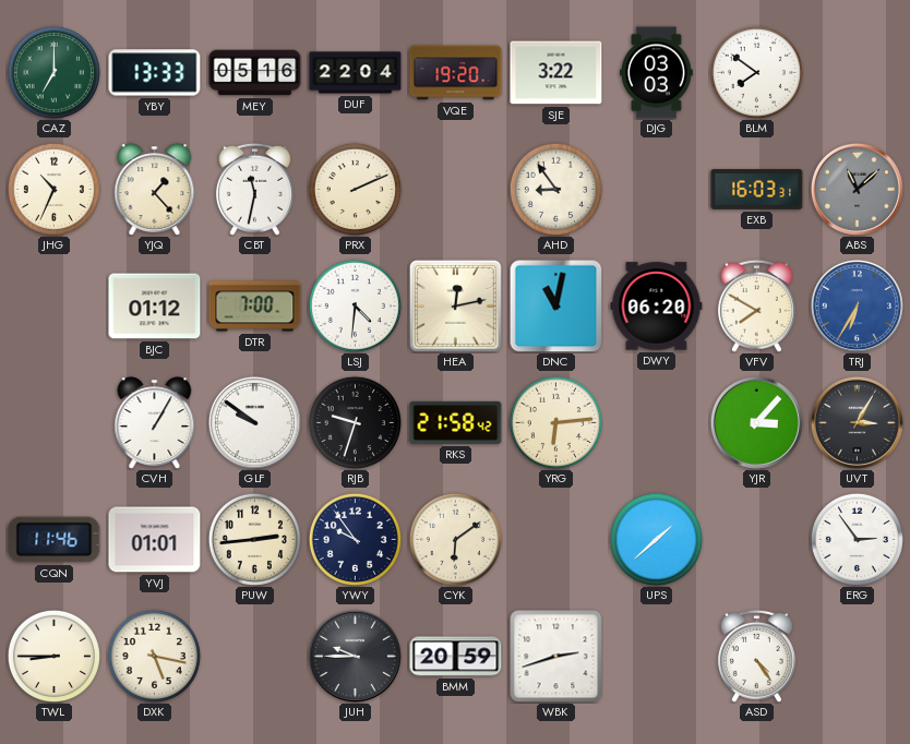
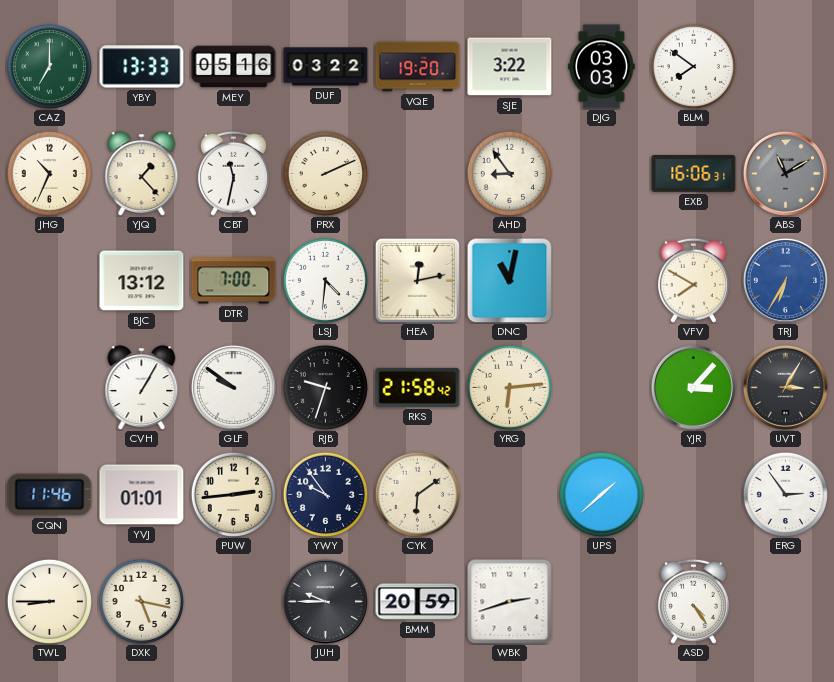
DUF: 22:04 -> 03:22 (326, 67)
EXB: 16:03 -> 16:06 (694, 173)
ABS: 11:08 -> 11:10 (785, 173)
BJC: 01:12 -> 13:12 (142, 281)
DWY: 06:20 -> none (657, 307)
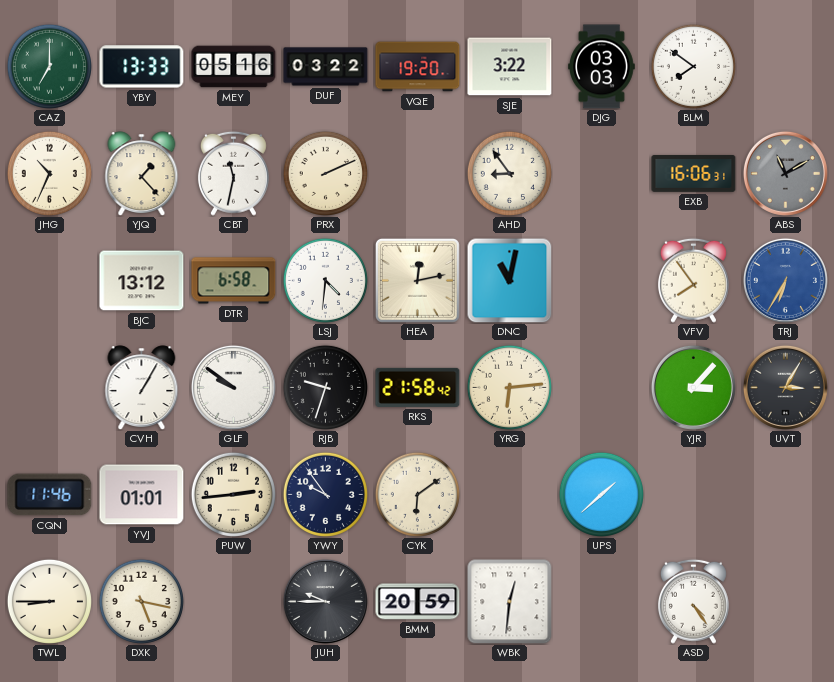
DTR: 7:00 -> 6:58 (234, 281)
VFV: 7:50 -> 7:54 (693, 280)
ERG: 2:54 -> none (785, 494)
WBK: 2:42 -> 12:31 (510, 602)
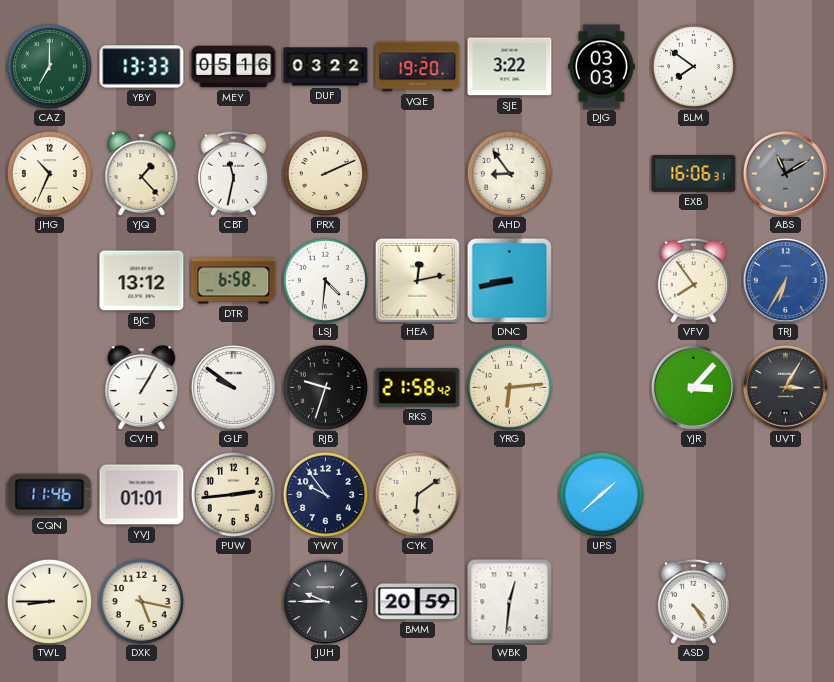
DNC: 11:02 -> 8:43 (509, 280)
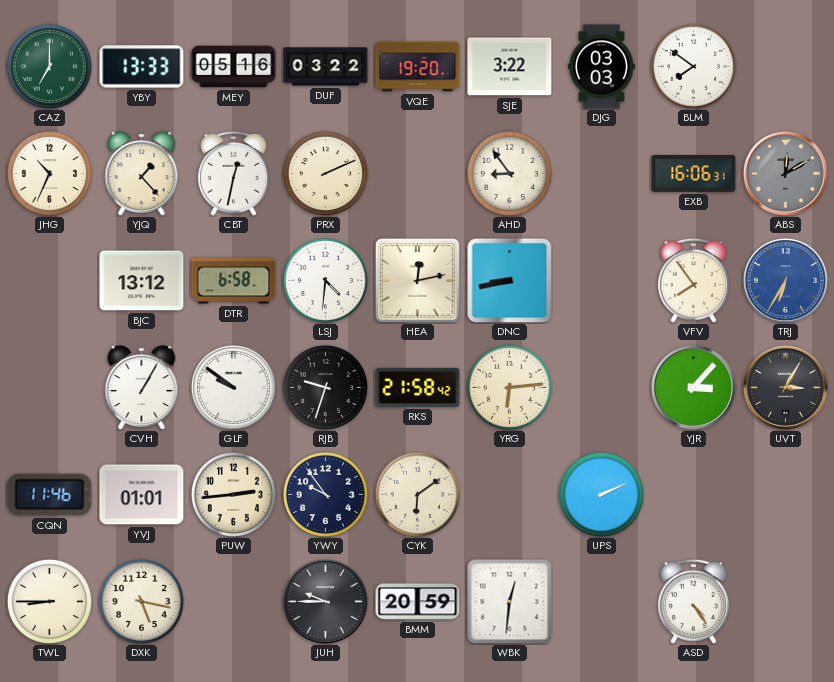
CBT: 11:32 -> 12:32 (233, 173)
ABS: 11:10 -> 12:10 (785, 173)
UPS: 1:38 -> 2:11 (601, 494)
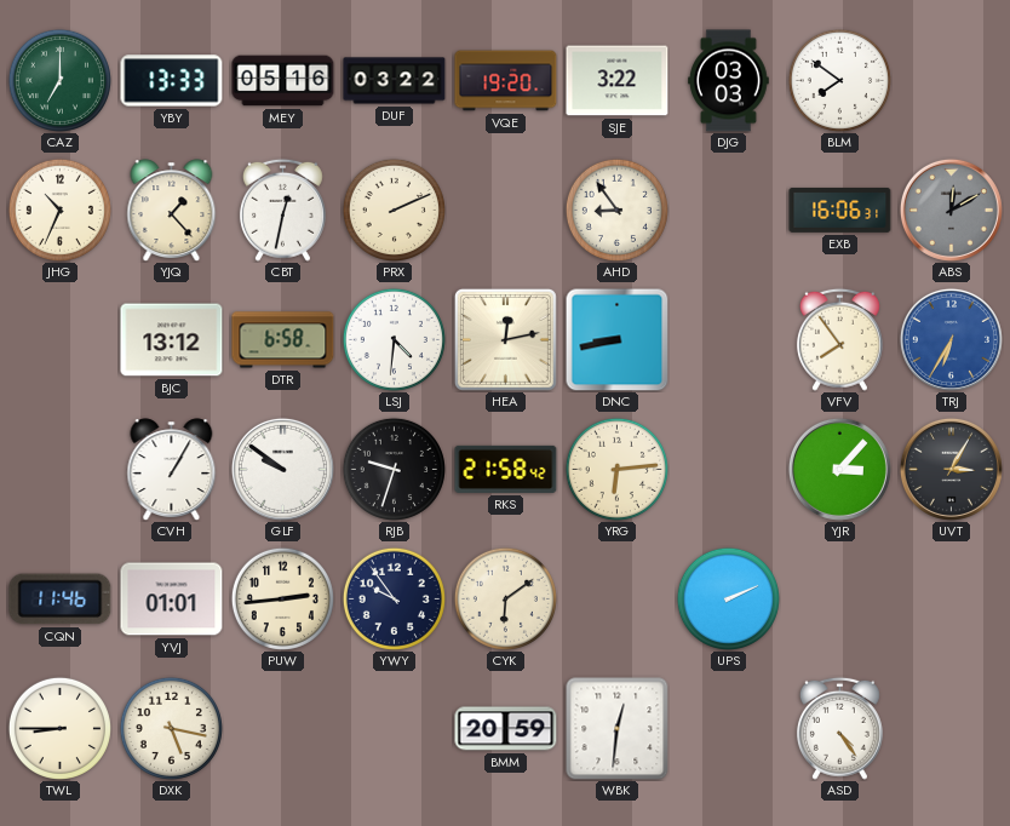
JUH: 9:45 -> none (325, 601)
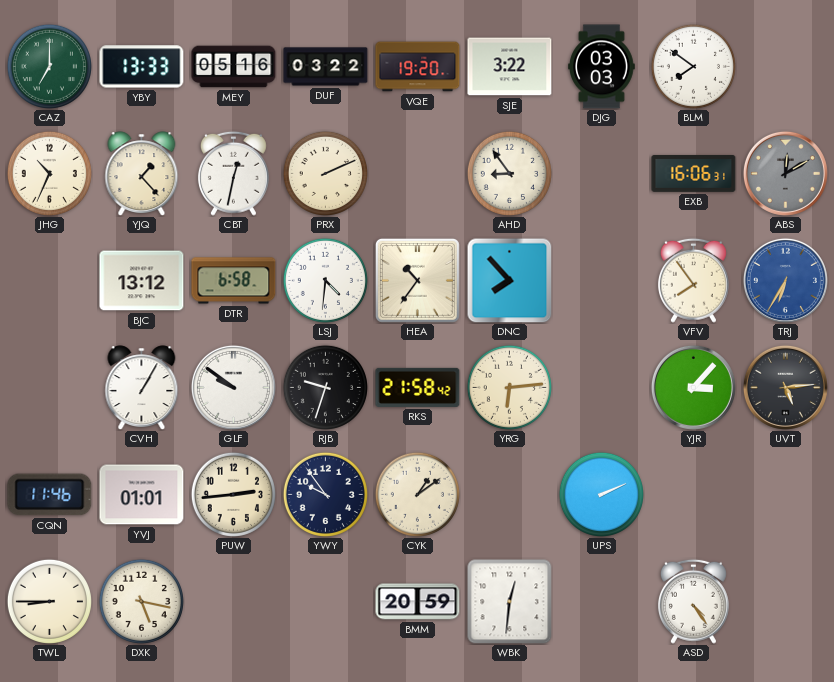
HEA: 12:13 -> 10:36 (417, 280)
DNC: 8:43 -> 7:53 (509, 280)
UVT: 3:05 -> 5:14 (785, 387)
CYK: 6:09 -> 1:09 (417, 494)
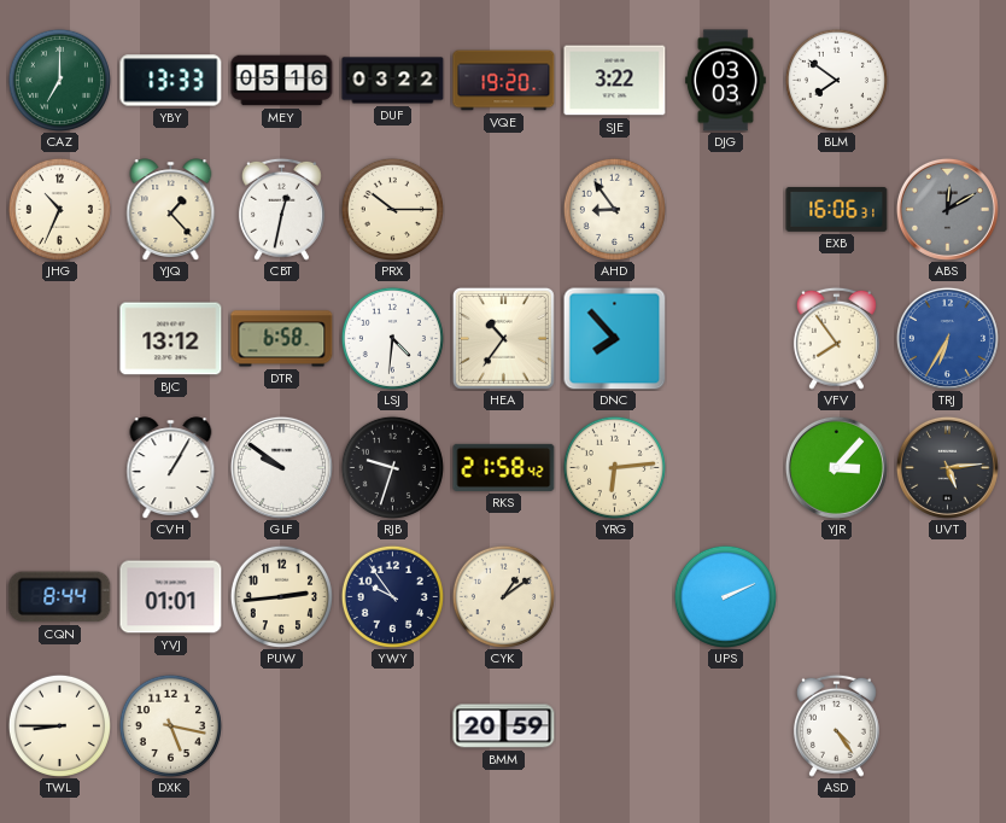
PRX: 2:11 -> 10:15 (392, 209)
CQN: 11:46 -> 8:44 (60, 597)
WBK: 12:31 -> none (510, 602)
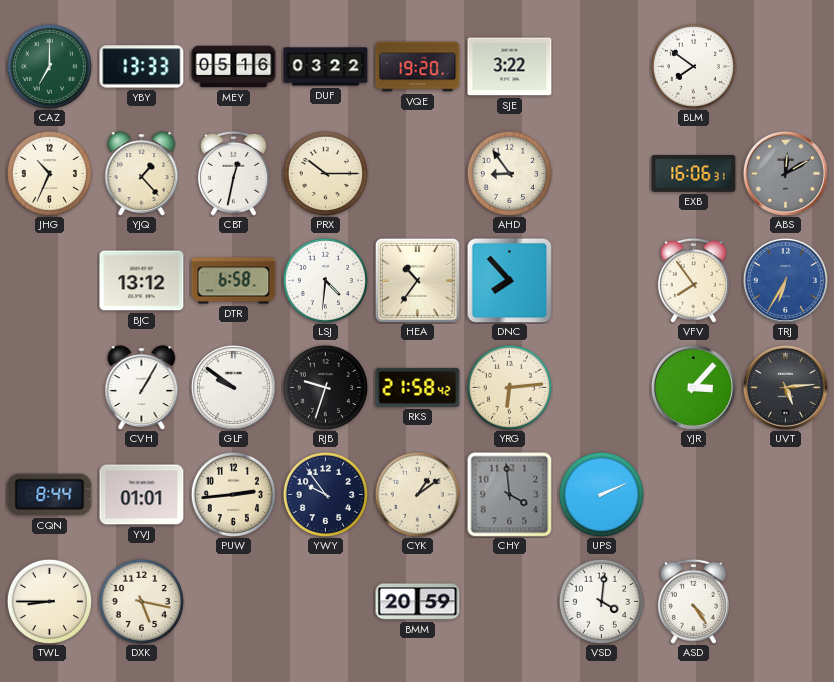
DJG: 03:03 -> none (726, 81)
CHY: none -> 3:59 (510, 495)
VSD: none -> 4:01 (601, 601)
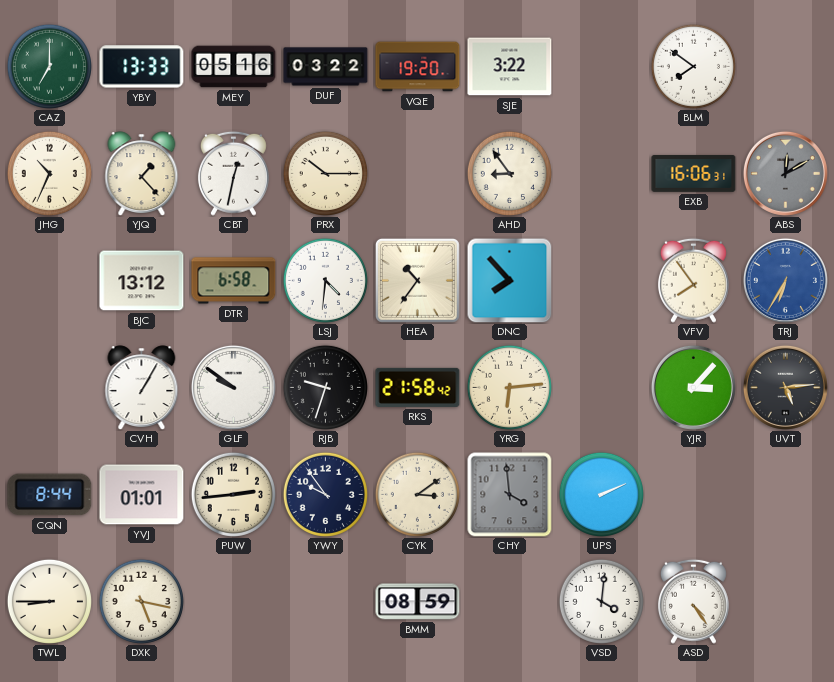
CYK: 1:09 -> 3:09 (417, 494)
BMM: 20:59 -> 08:59 (418, 602)
